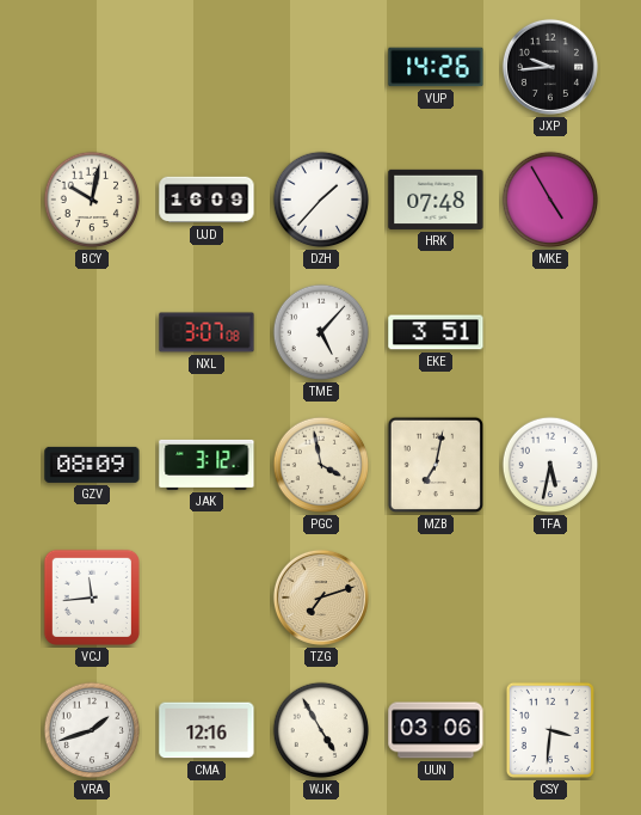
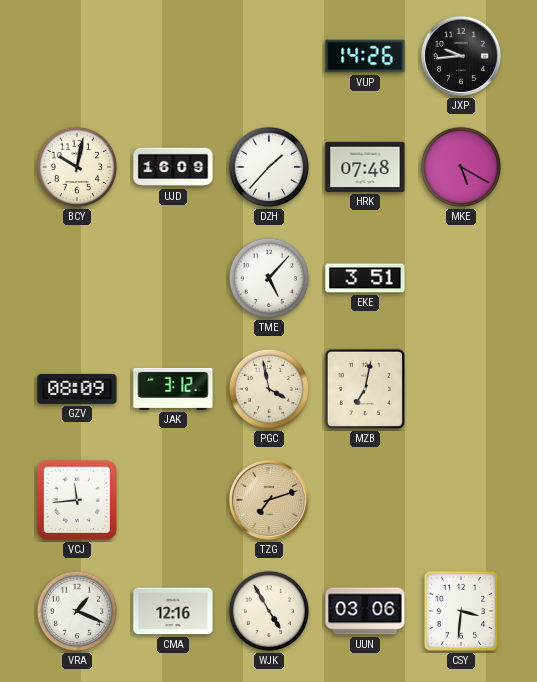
MKE: 4:55 -> 5:20 (461, 167)
NXL: 3:07 -> none (207, 332)
TFA: 5:32 -> none (550, 465)
VRA: 1:42 -> 1:19 (77, 611)
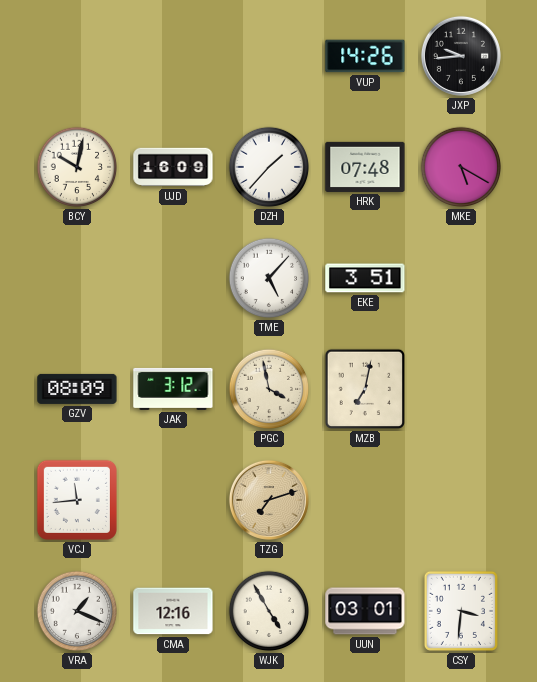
UUN: 03:06 -> 03:01 (365, 611)
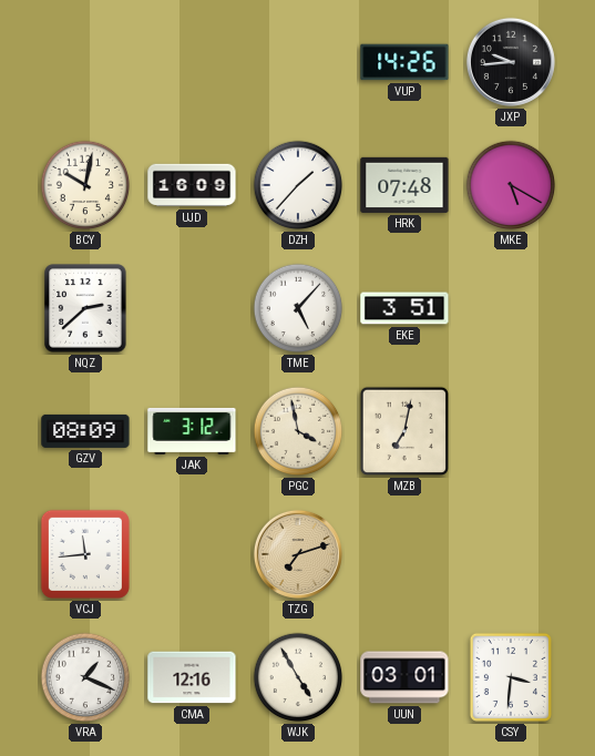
NQZ: none -> 2:38 (85, 308)
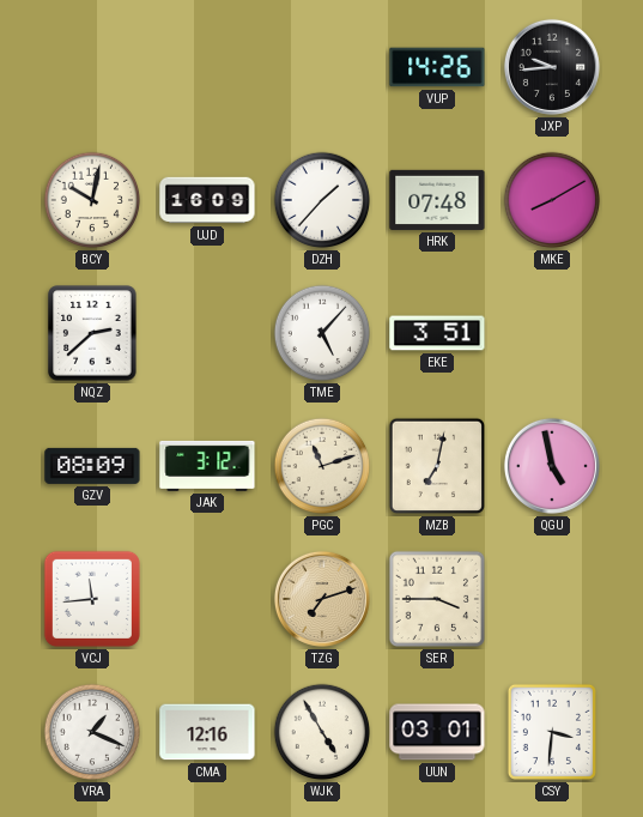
MKE: 5:20 -> 8:10 (552, 200)
PGC: 3:58 -> 11:12 (322, 466)
QGU: none -> 4:58 (552, 466)
SER: none -> 3:45 (437, 599)
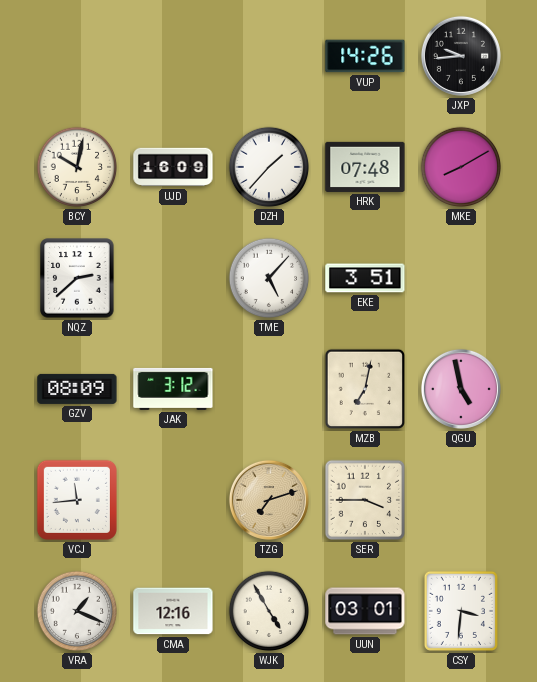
PGC: 11:12 -> none (322, 466)
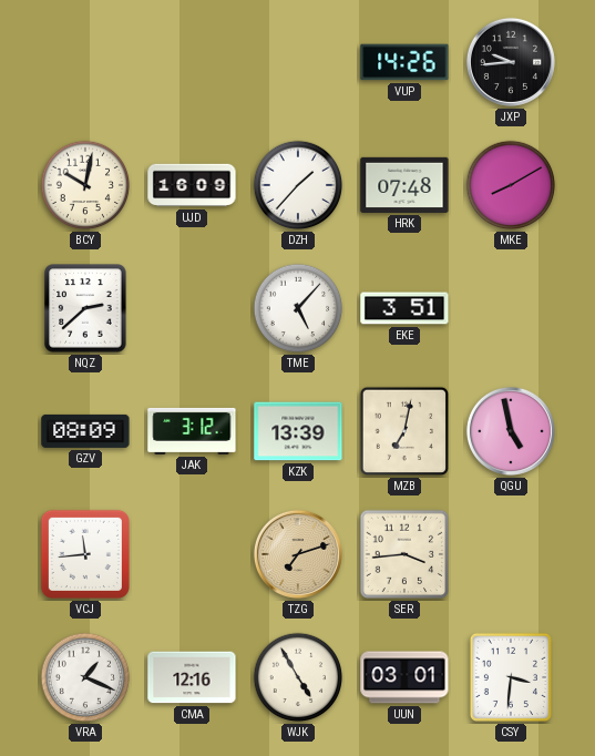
KZK: none -> 13:39 (298, 431)
SER: 3:45 -> 3:44 (404, 554)
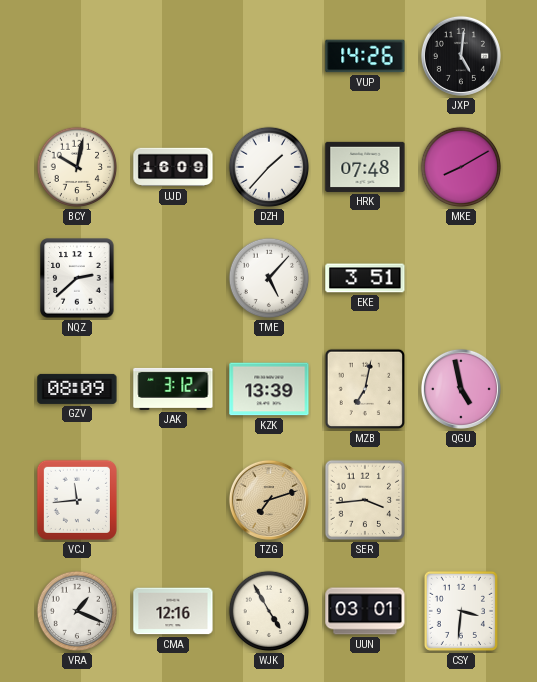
JXP: 9:44 -> 5:01 (461, 56)
